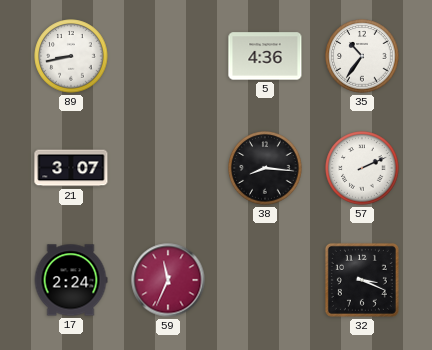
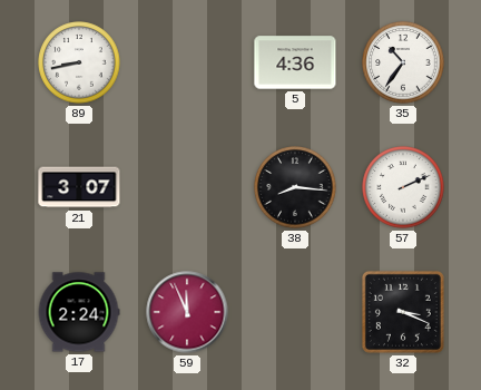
59: 11:34 -> 11:56 (187, 312)
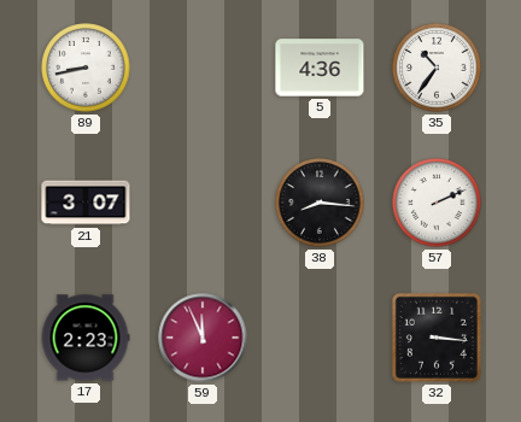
17: 2:24 -> 2:23 (86, 338)
32: 3:19 -> 3:16 (437, 338)
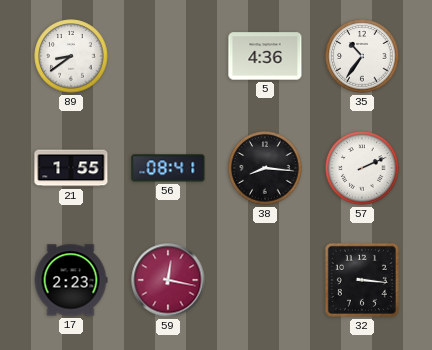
89: 8:43 -> 8:39 (71, 56)
21: 3:07 -> 1:55 (71, 168)
56: none -> 08:41 (168, 168)
59: 11:56 -> 12:17 (168, 280)
